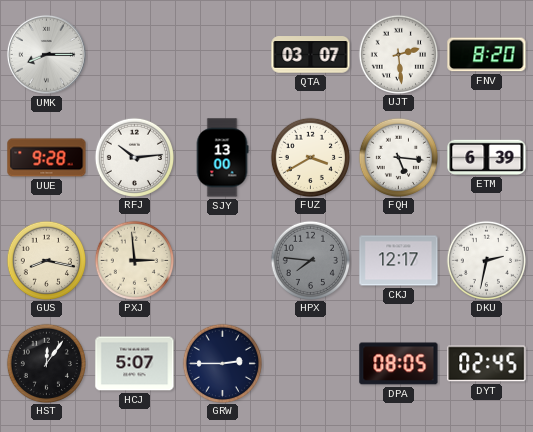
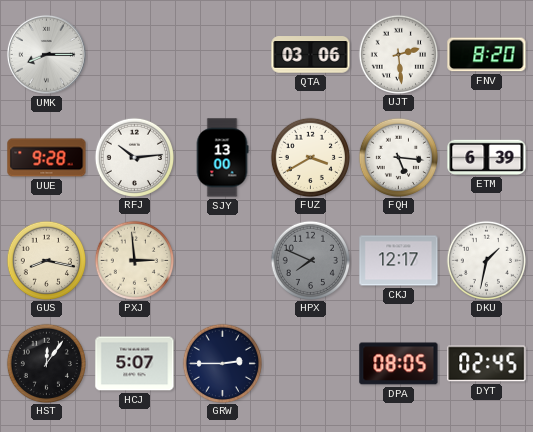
QTA: 03:07 -> 03:06 (311, 55)
HPX: 7:46 -> 7:49 (310, 260)
DKU: 2:32 -> 1:32 (486, 260)
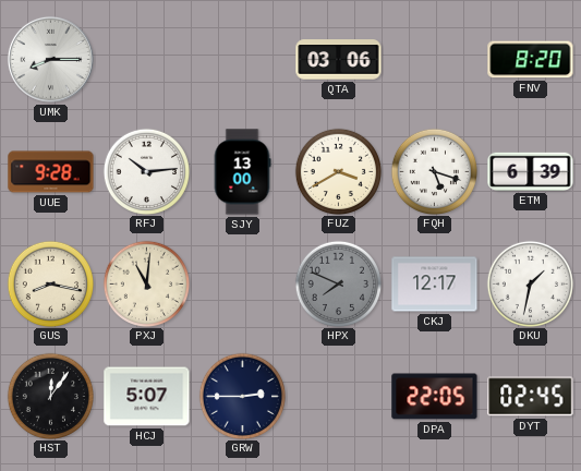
UJT: 2:29 -> none (398, 54)
FQH: 5:16 -> 5:18 (434, 171)
PXJ: 2:59 -> 11:01 (146, 283)
DPA: 08:05 -> 22:05 (435, 397)
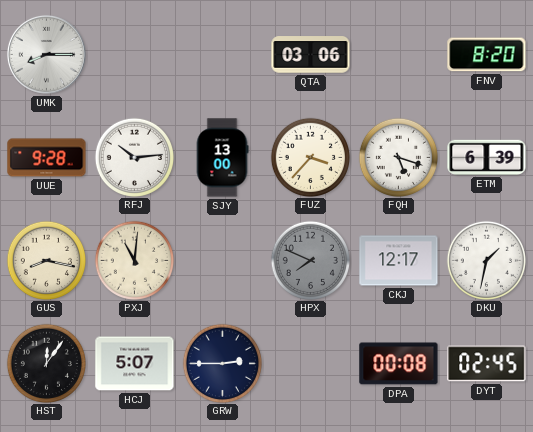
FUZ: 3:40 -> 3:37 (310, 157)
DPA: 22:05 -> 00:08 (399, 364)
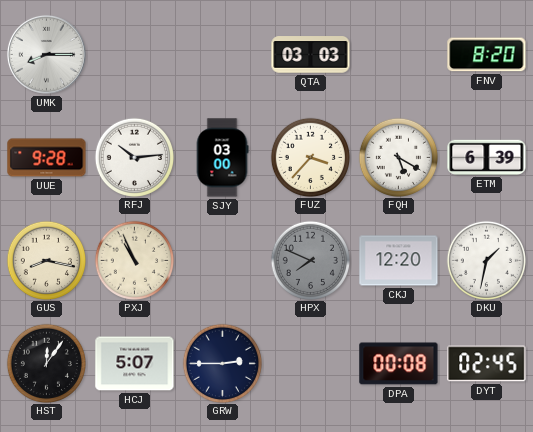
QTA: 03:06 -> 03:03 (311, 55)
SJY: 13:00 -> 03:00 (222, 158)
FQH: 5:18 -> 5:20 (398, 157)
PXJ: 11:01 -> 10:56 (134, 260)
CKJ: 12:17 -> 12:20 (399, 261)
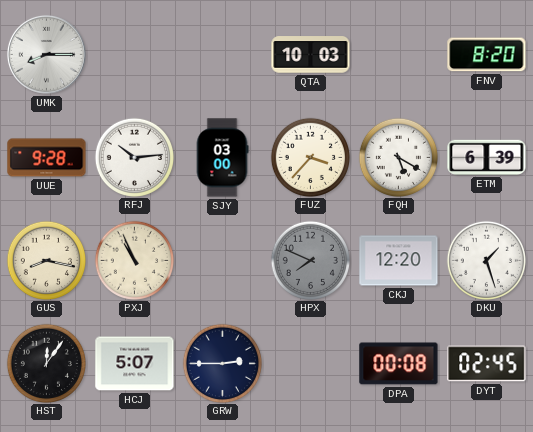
QTA: 03:03 -> 10:03 (311, 55)
DKU: 1:32 -> 1:27 (486, 260)
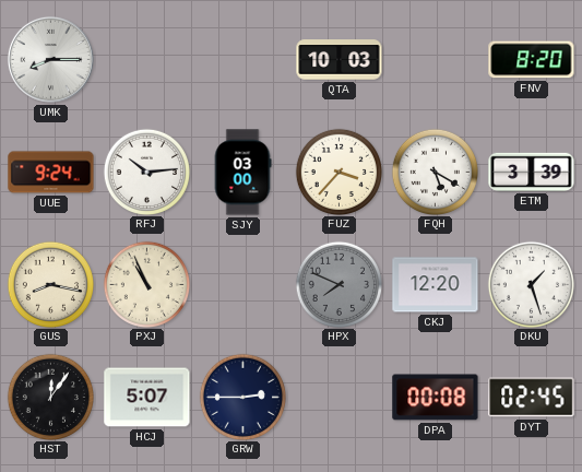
UUE: 9:28 -> 9:24 (51, 173)
ETM: 6:39 -> 3:39 (532, 172)
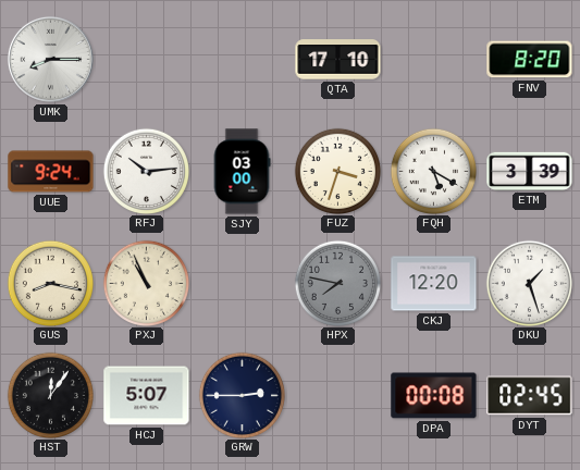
QTA: 10:03 -> 17:10 (338, 60)
FUZ: 3:37 -> 3:33 (337, 171)
HPX: 7:49 -> 7:47 (337, 283)
